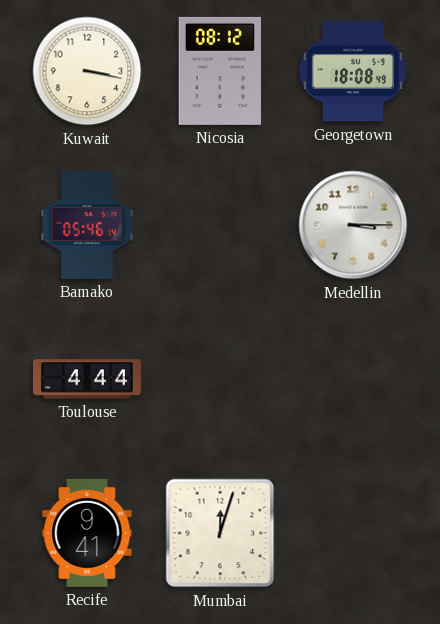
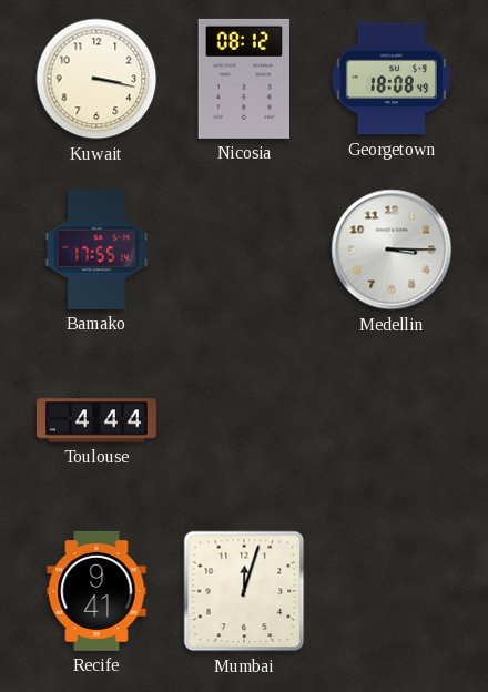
Bamako: 05:46 -> 17:55 (96, 250)
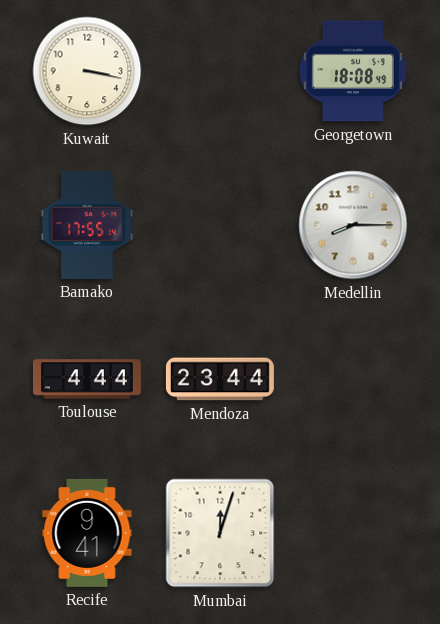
Nicosia: 08:12 -> none (243, 79)
Medellin: 3:15 -> 8:15 (353, 225)
Mendoza: none -> 23:44 (220, 379)
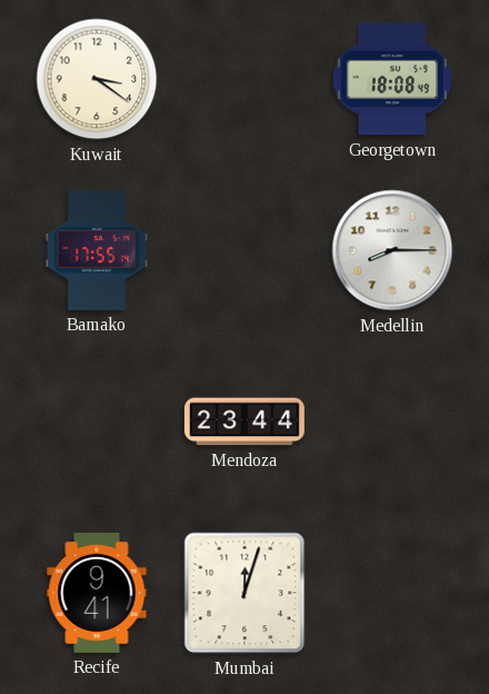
Kuwait: 3:17 -> 3:21 (97, 79)
Toulouse: 4:44 -> none (87, 379)
